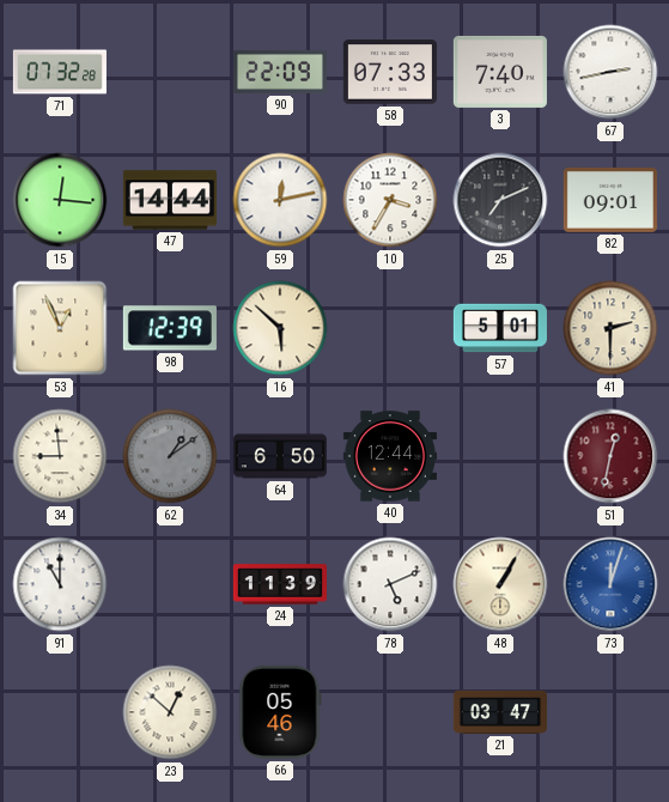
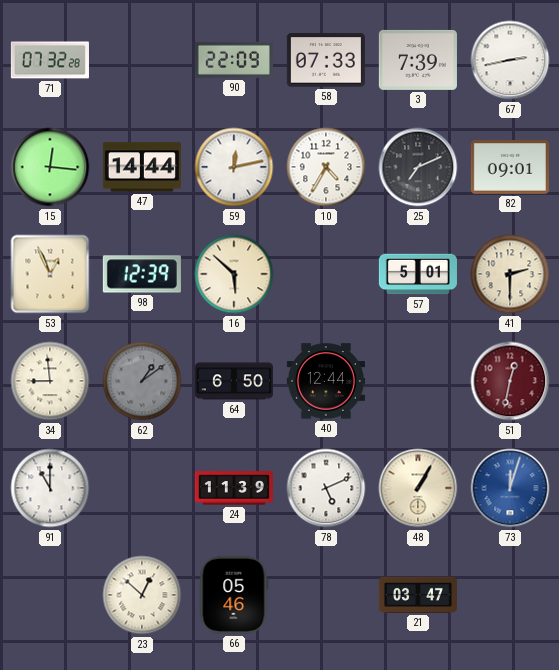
3: 7:40 -> 7:39 (418, 60)
10: 3:35 -> 4:35 (326, 167)
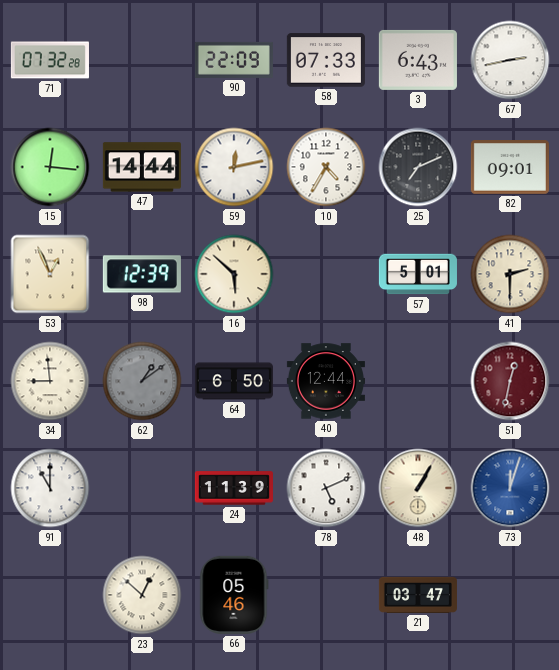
3: 7:39 -> 6:43 (418, 60)
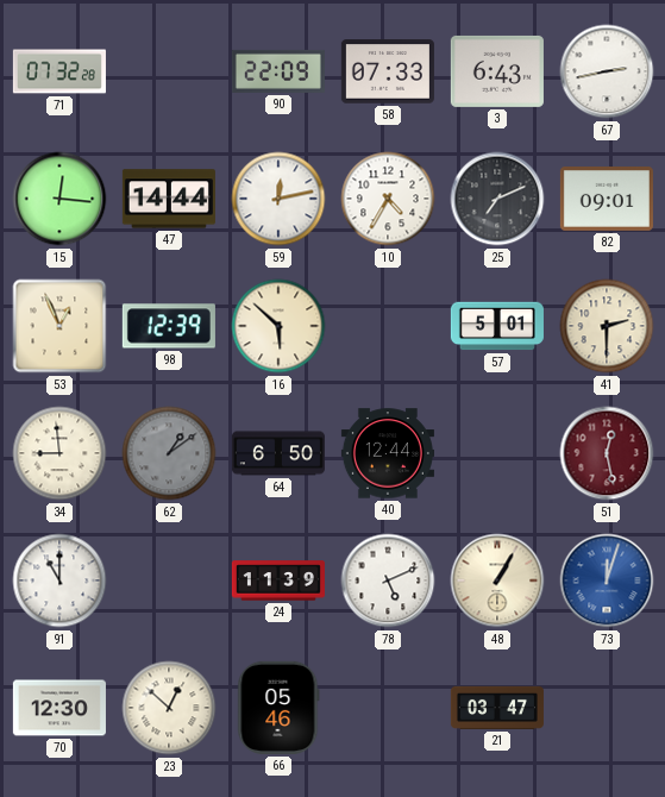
51: 12:32 -> 12:28 (607, 453)
70: none -> 12:30 (59, 708)
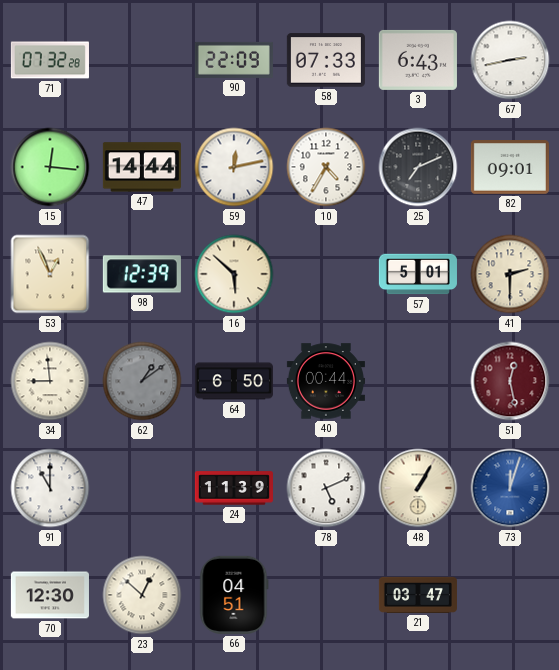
40: 12:44 -> 00:44 (326, 381)
66: 05:46 -> 04:51 (234, 595)
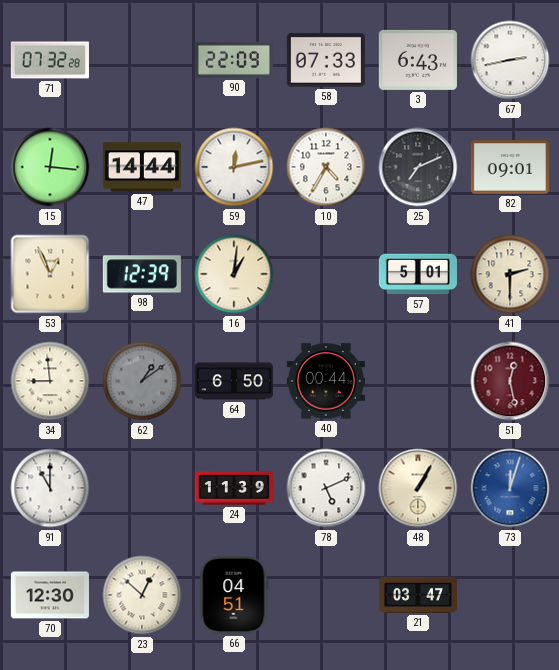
16: 5:52 -> 1:01 (234, 274)
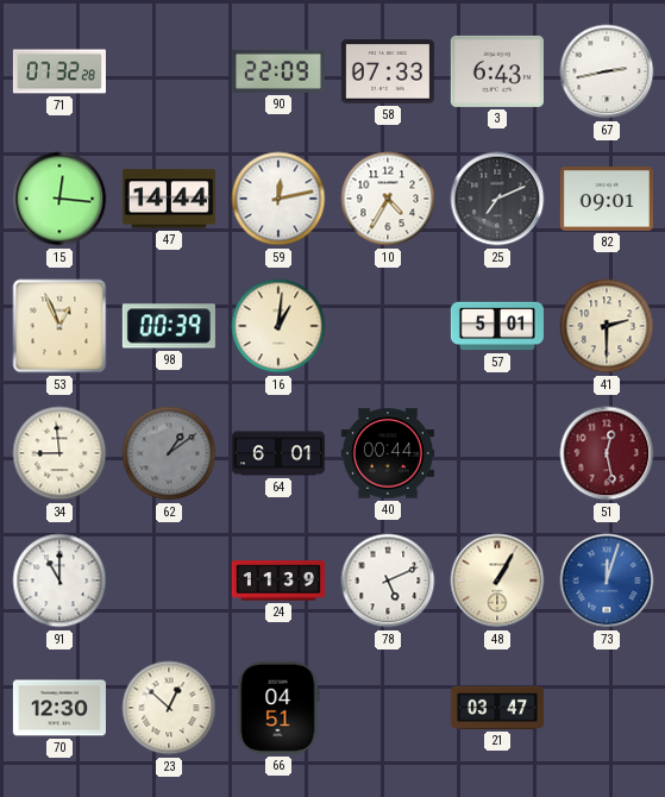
98: 12:39 -> 00:39 (169, 326)
64: 6:50 -> 6:01 (278, 453)
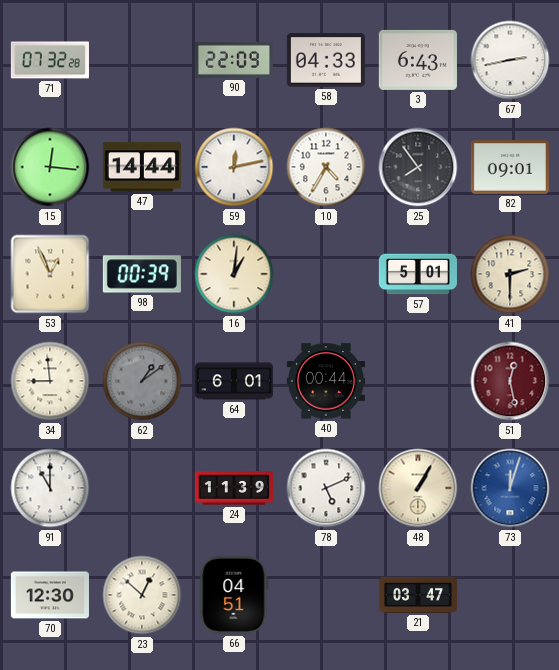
58: 07:33 -> 04:33 (326, 60)
25: 7:11 -> 7:54 (418, 167)
